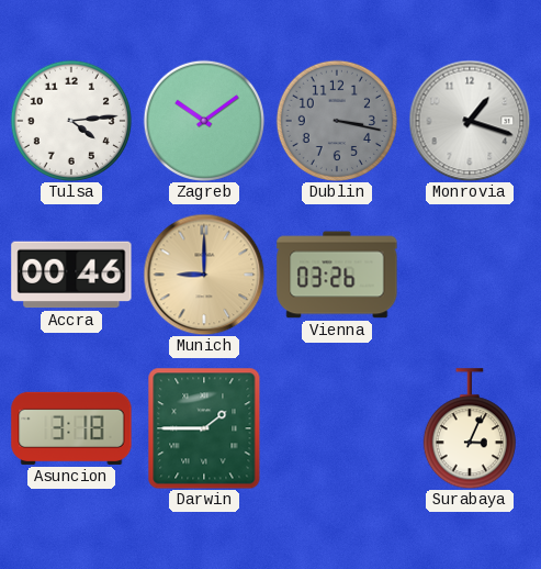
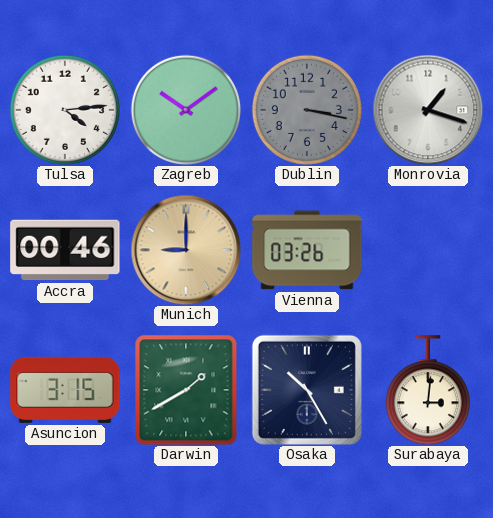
Asuncion: 3:18 -> 3:15 (65, 390)
Darwin: 1:45 -> 1:40 (186, 390)
Osaka: none -> 10:25 (307, 390)
Surabaya: 3:04 -> 3:01 (428, 390)
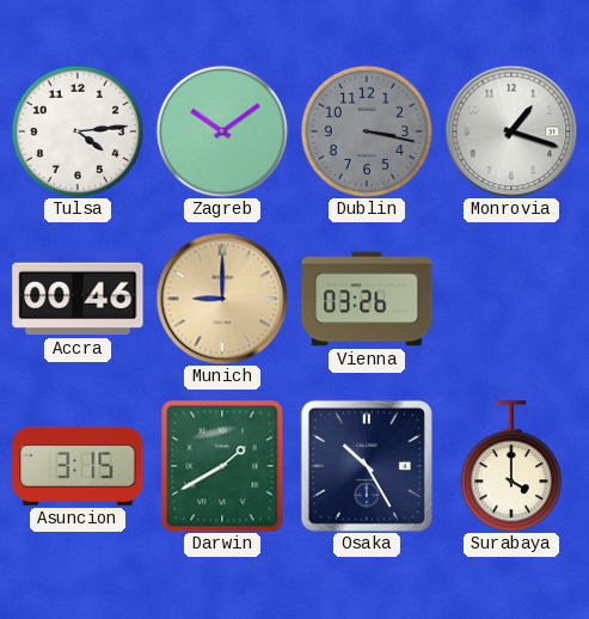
Surabaya: 3:01 -> 4:00 (511, 466)
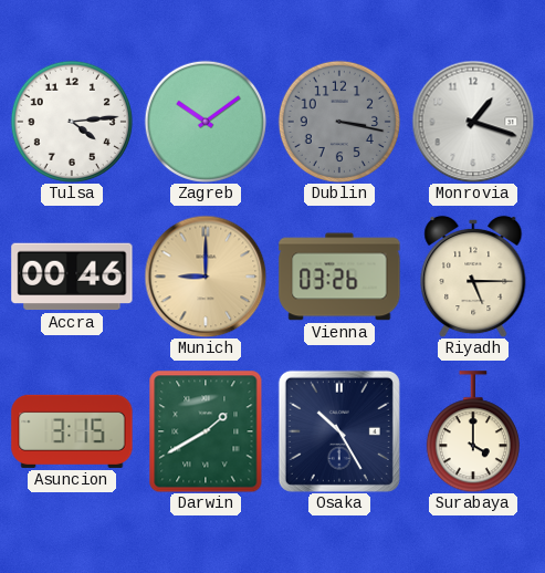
Riyadh: none -> 5:15 (473, 277)
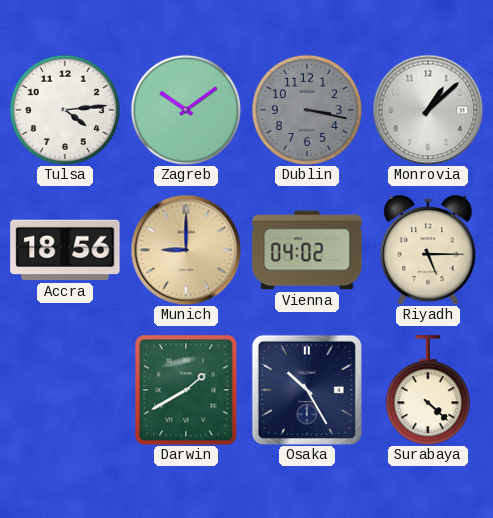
Monrovia: 1:18 -> 1:08 (428, 110)
Accra: 00:46 -> 18:56 (65, 250)
Vienna: 03:26 -> 04:02 (307, 250)
Asuncion: 3:15 -> none (72, 431)
Surabaya: 4:00 -> 4:22 (428, 390)
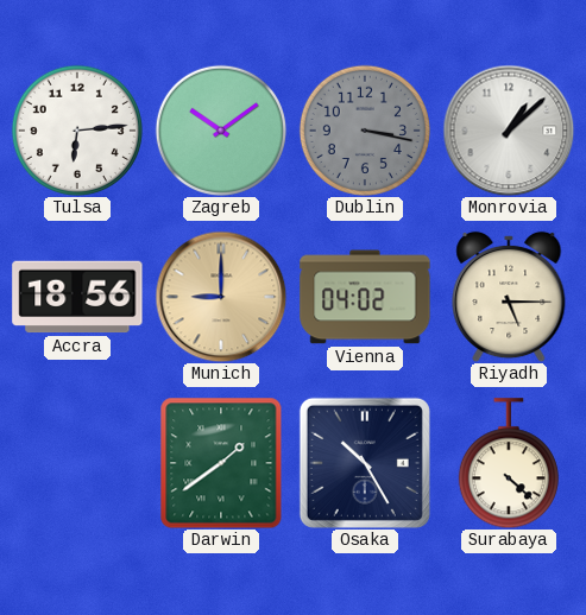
Tulsa: 4:14 -> 6:14 (77, 131)
Darwin: 1:40 -> 1:39 (221, 463)
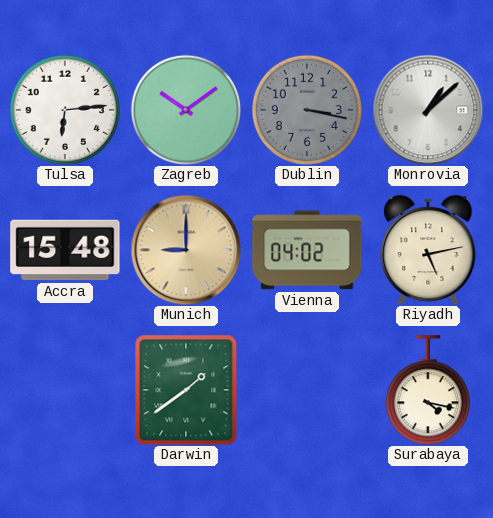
Accra: 18:56 -> 15:48 (65, 250)
Riyadh: 5:15 -> 5:13 (428, 250)
Osaka: 10:25 -> none (365, 463)
Surabaya: 4:22 -> 4:17 (428, 390)
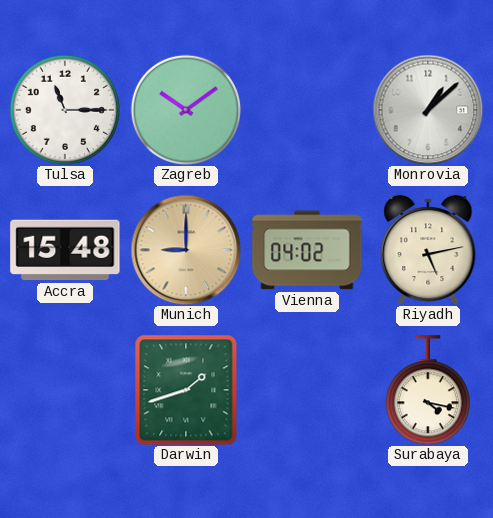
Tulsa: 6:14 -> 11:15 (65, 110)
Dublin: 3:17 -> none (307, 110)
Darwin: 1:39 -> 1:42 (186, 390)
